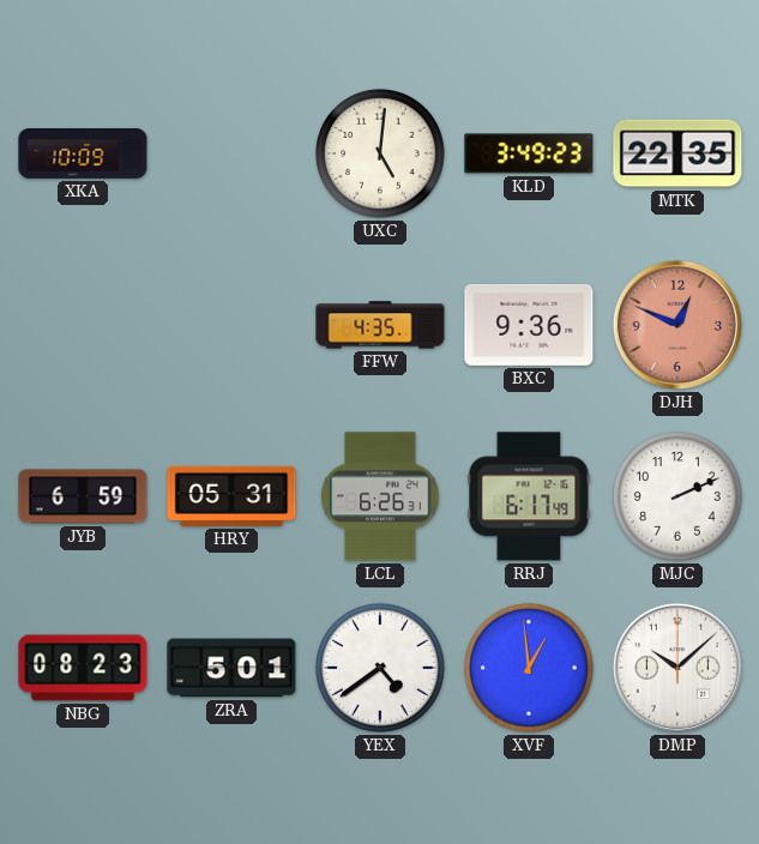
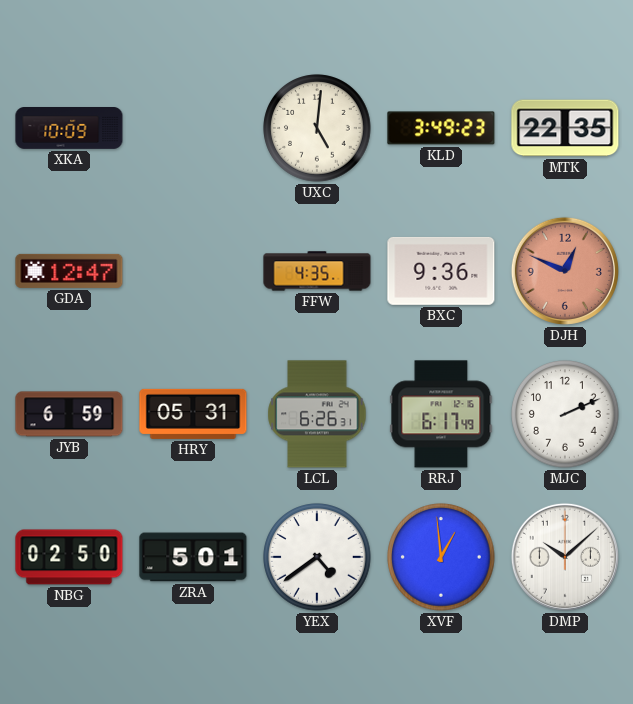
GDA: none -> 12:47 (69, 271)
NBG: 08:23 -> 02:50 (69, 557)
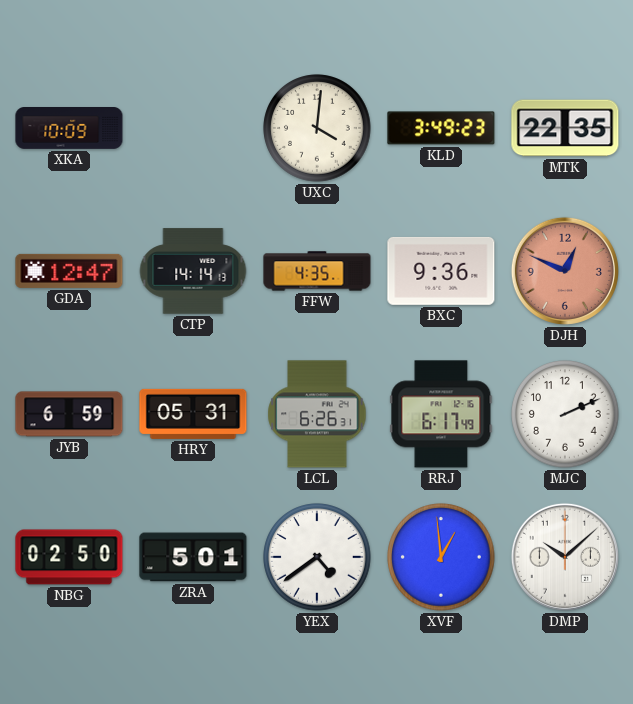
UXC: 5:01 -> 4:01 (317, 128)
CTP: none -> 14:14 (193, 271)
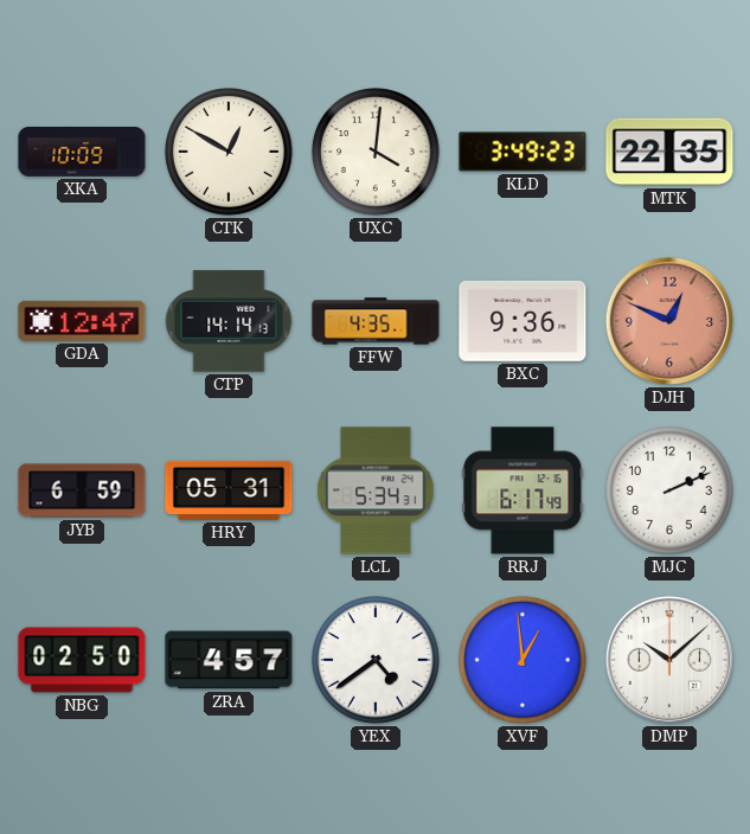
CTK: none -> 12:50 (229, 152)
LCL: 6:26 -> 5:34 (376, 490)
ZRA: 5:01 -> 4:57 (229, 660)
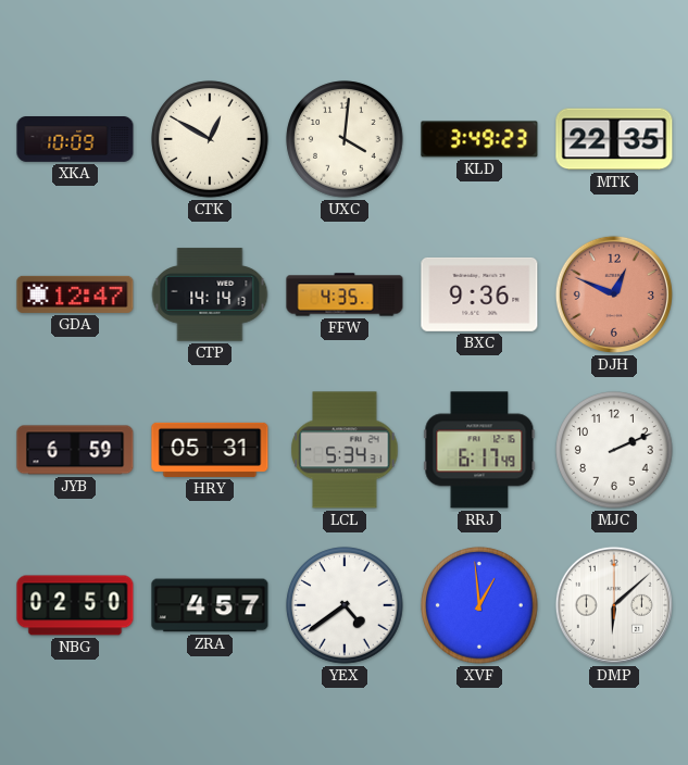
DMP: 10:08 -> 6:08 (614, 605)
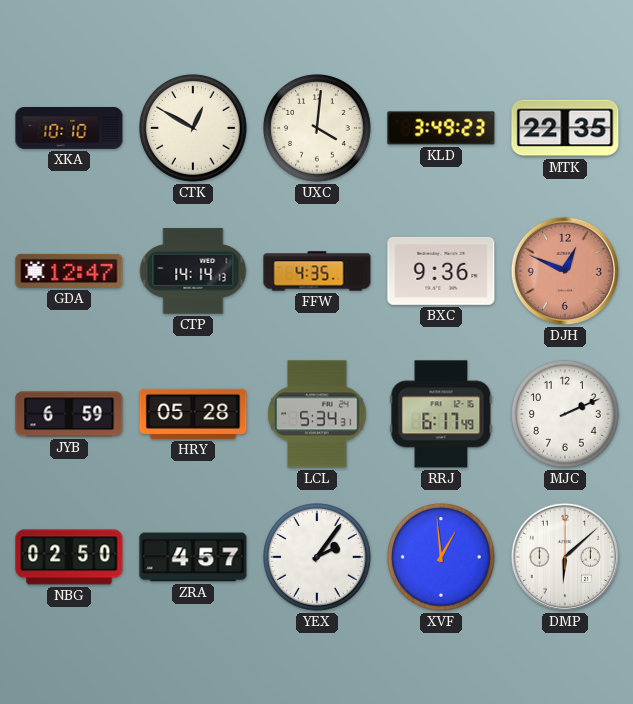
XKA: 10:09 -> 10:10 (69, 129)
HRY: 05:31 -> 05:28 (193, 414)
YEX: 4:39 -> 2:06 (317, 557)
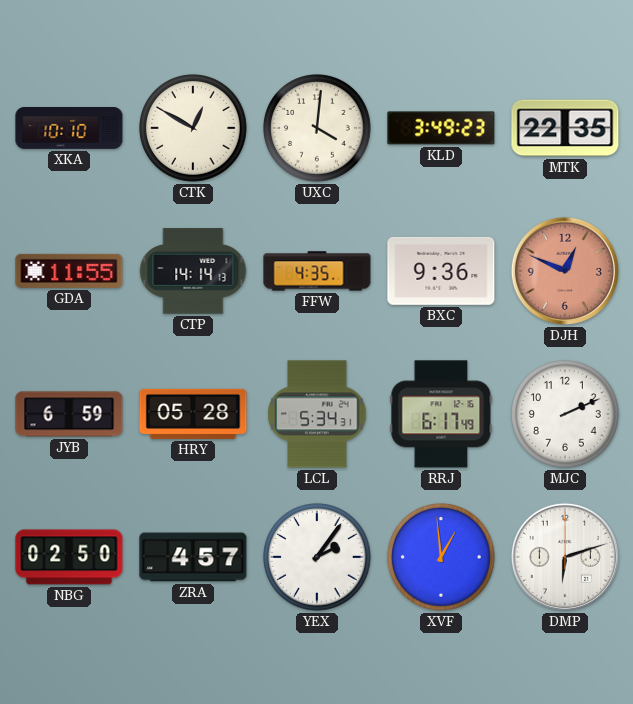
GDA: 12:47 -> 11:55 (69, 271)
DMP: 6:08 -> 6:12 (565, 557)
